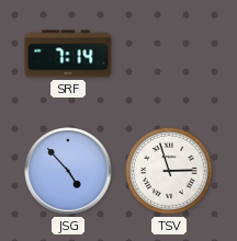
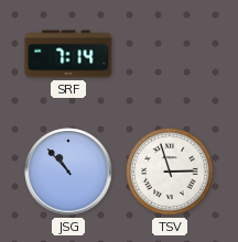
JSG: 4:53 -> 10:53 (68, 172)
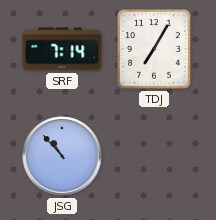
TDJ: none -> 7:05 (154, 49)
TSV: 2:57 -> none (170, 172)
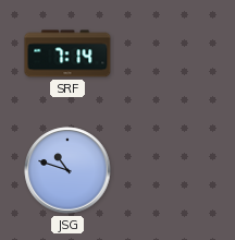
TDJ: 7:05 -> none (154, 49)
JSG: 10:53 -> 10:48 (67, 170)
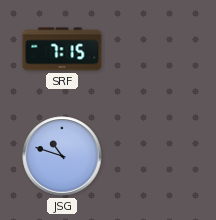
SRF: 7:14 -> 7:15 (62, 49)
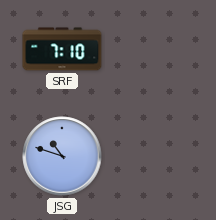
SRF: 7:15 -> 7:10 (62, 49)
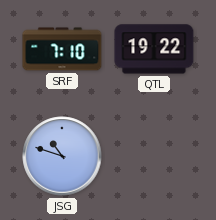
QTL: none -> 19:22 (154, 49)
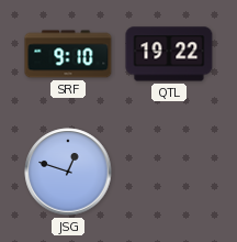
SRF: 7:10 -> 9:10 (68, 54)
JSG: 10:48 -> 12:48 (68, 172)
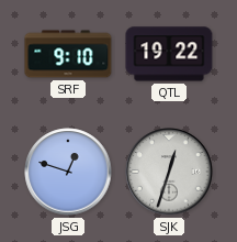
SJK: none -> 12:33 (169, 172)
